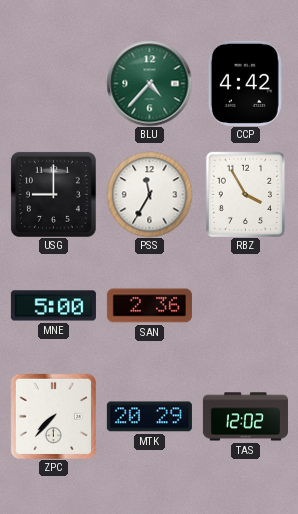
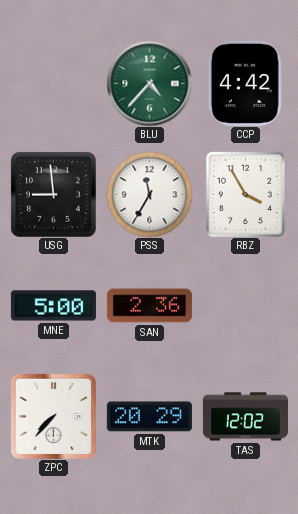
USG: 9:00 -> 8:59 (53, 194)
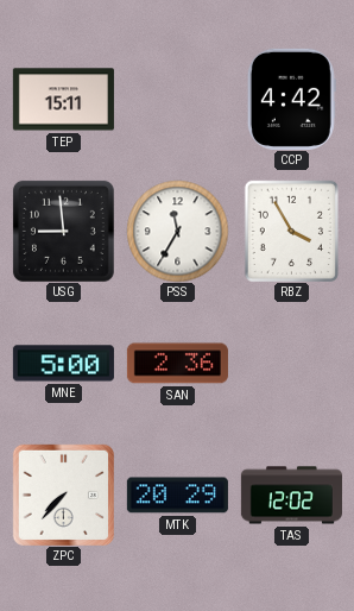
TEP: none -> 15:11 (63, 100)
BLU: 4:37 -> none (149, 83)
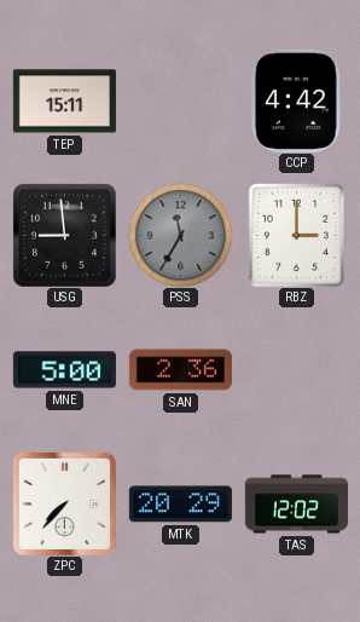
PSS dial: white -> grey (180, 235)
RBZ: 3:55 -> 3:00 (296, 235)
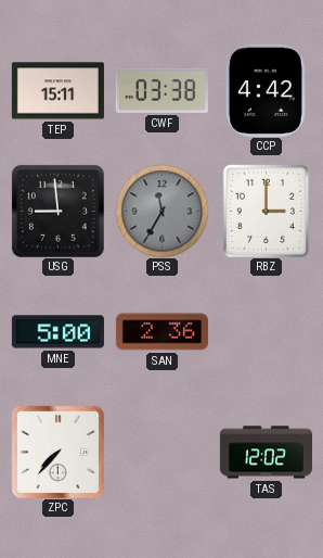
CWF: none -> 03:38 (161, 90)
MTK: 20:29 -> none (180, 505)
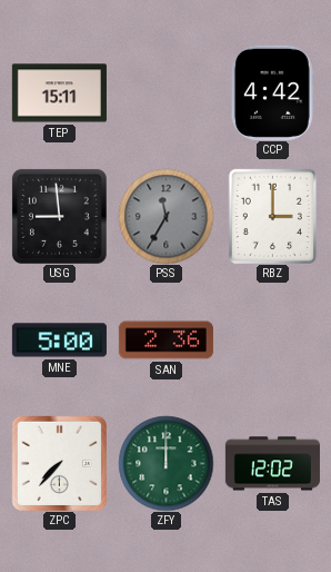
CWF: 03:38 -> none (161, 90)
ZFY: none -> 12:00 (165, 463)
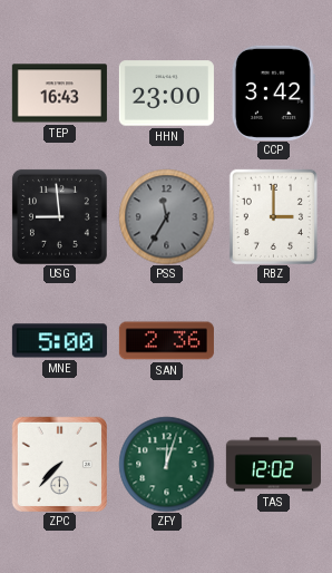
TEP: 15:11 -> 16:43 (59, 94)
HHN: none -> 23:00 (166, 94)
CCP: 4:42 -> 3:42 (273, 93)
ZFY: 12:00 -> 12:03 (166, 464)
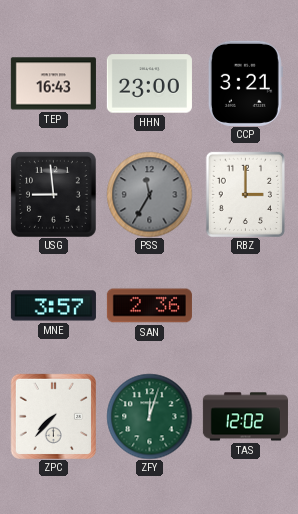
CCP: 3:42 -> 3:21 (245, 83)
MNE: 5:00 -> 3:57 (53, 306)
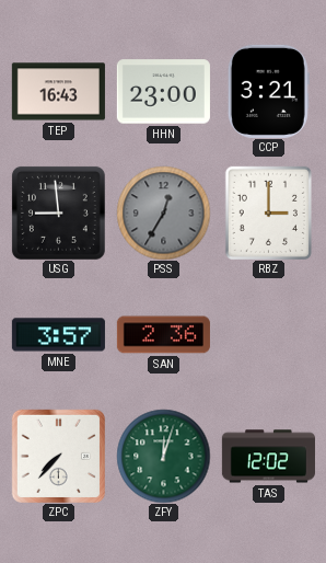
PSS: 11:35 -> 12:35 (163, 212)
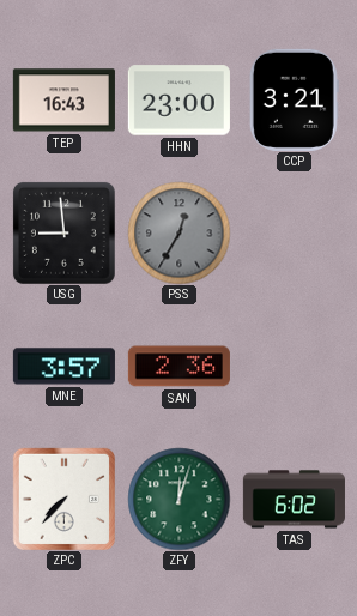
RBZ: 3:00 -> none (268, 212)
TAS: 12:02 -> 6:02 (294, 500)
